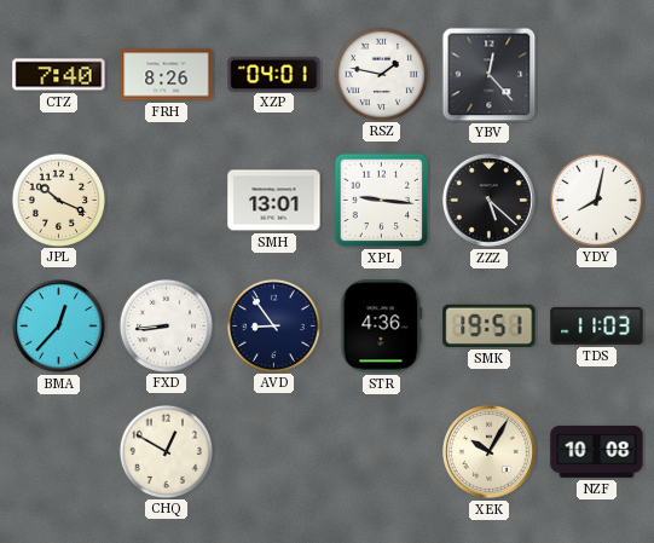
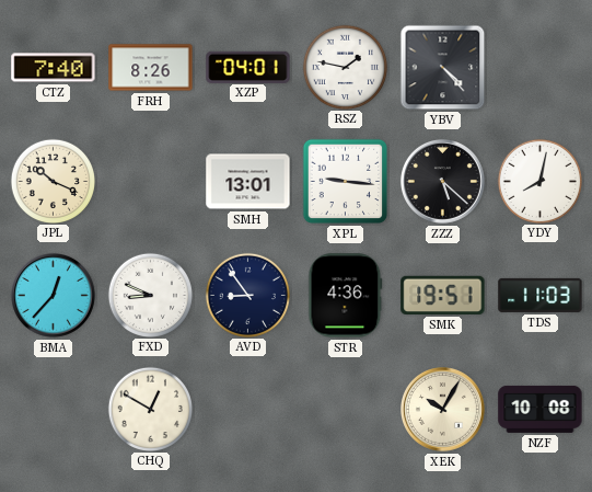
YBV: 12:23 -> 4:23 (443, 68)
FXD: 8:44 -> 8:49 (150, 295)
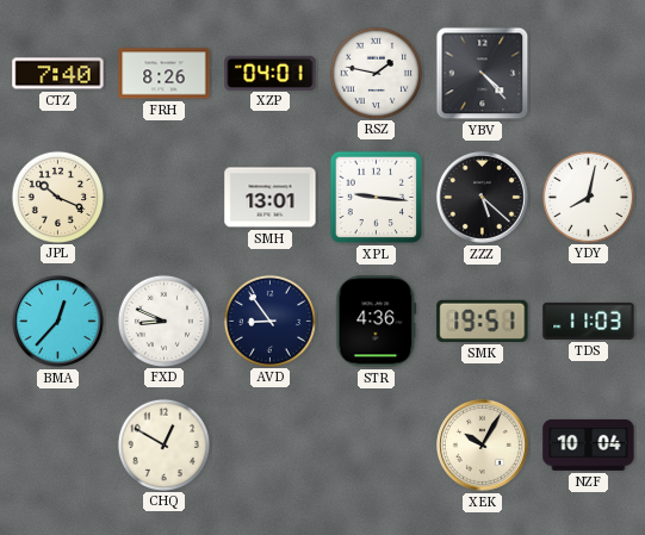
NZF: 10:08 -> 10:04 (589, 444)
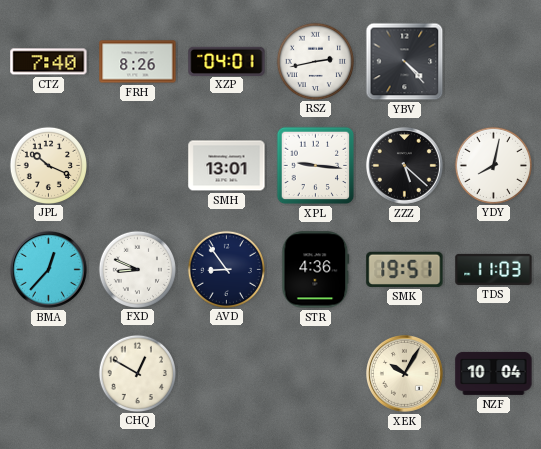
RSZ: 1:47 -> 2:43 (315, 61)
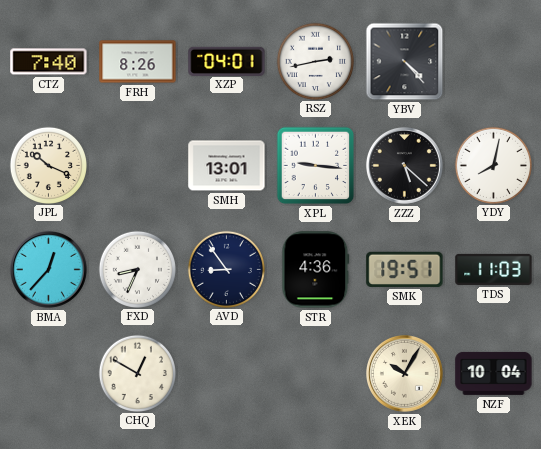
FXD: 8:49 -> 8:34 (137, 269)
